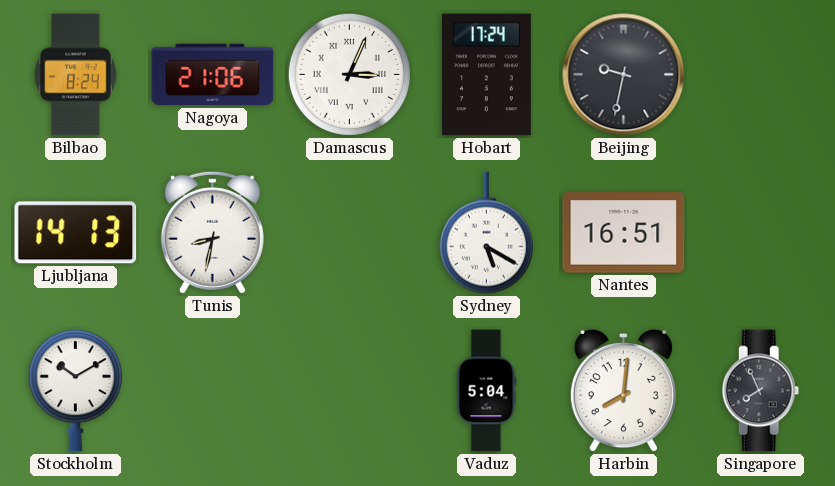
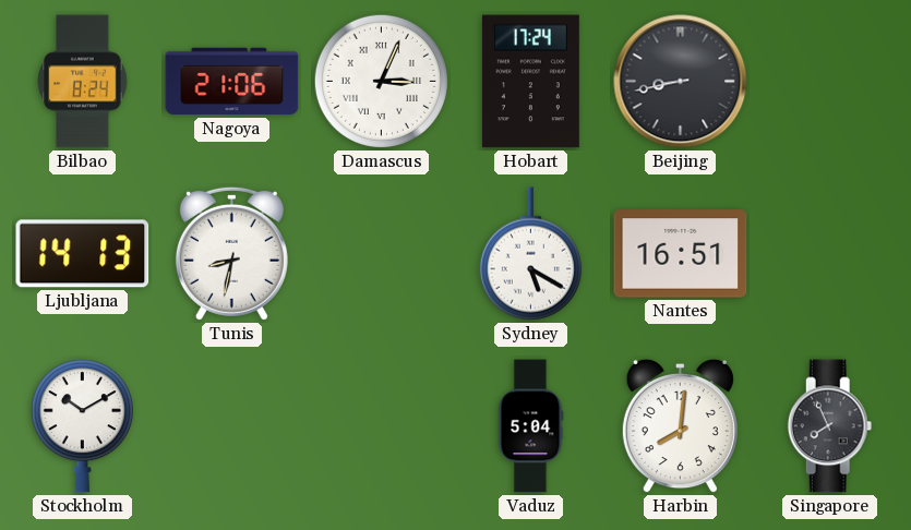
Beijing: 9:32 -> 8:43 (681, 82)
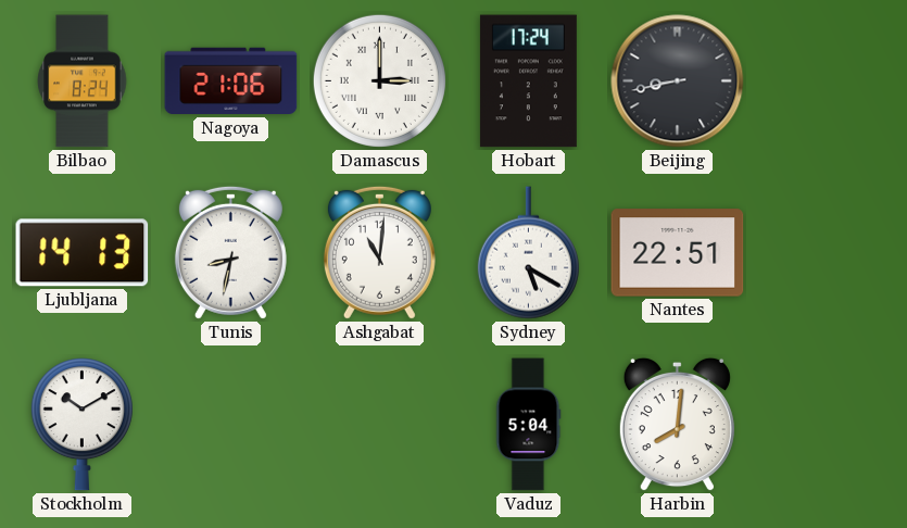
Damascus: 3:04 -> 3:00 (379, 80)
Ashgabat: none -> 11:01 (379, 252)
Nantes: 16:51 -> 22:51 (678, 253)
Singapore: 7:56 -> none (830, 426)
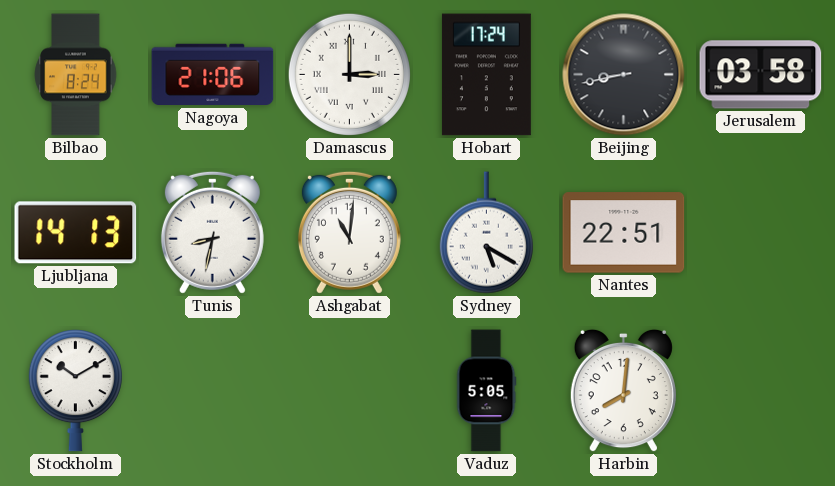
Jerusalem: none -> 03:58 (761, 75)
Vaduz: 5:04 -> 5:05 (486, 391)
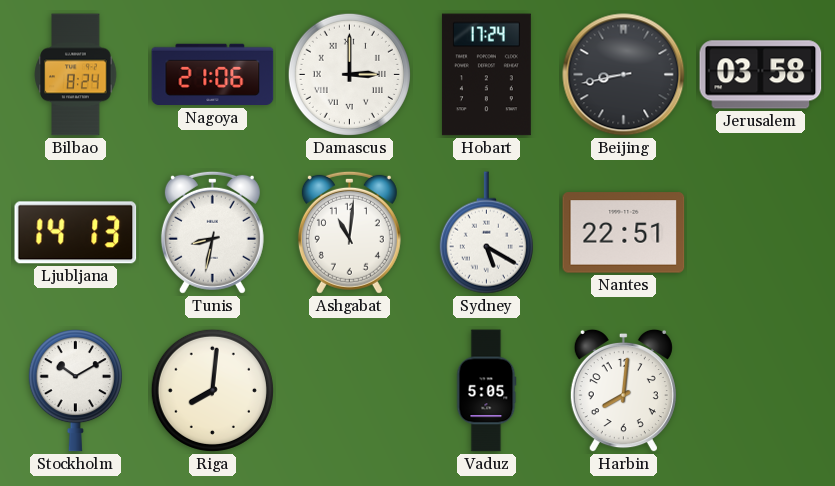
Riga: none -> 8:01 (212, 390)
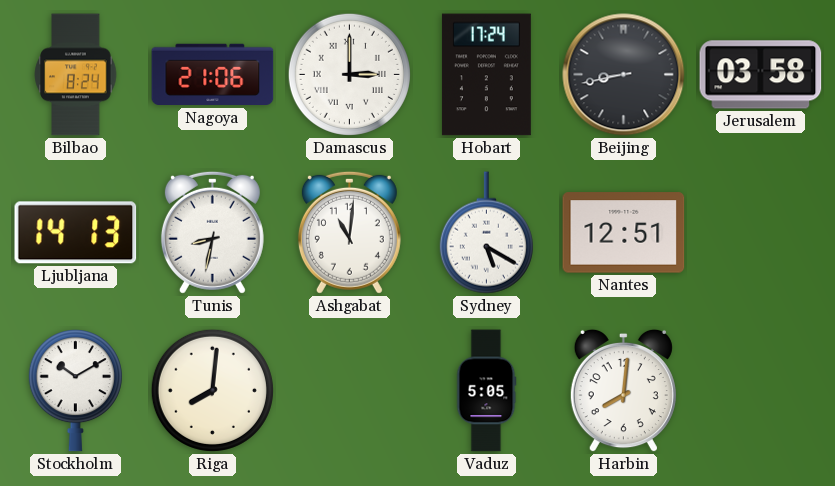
Nantes: 22:51 -> 12:51 (624, 233)
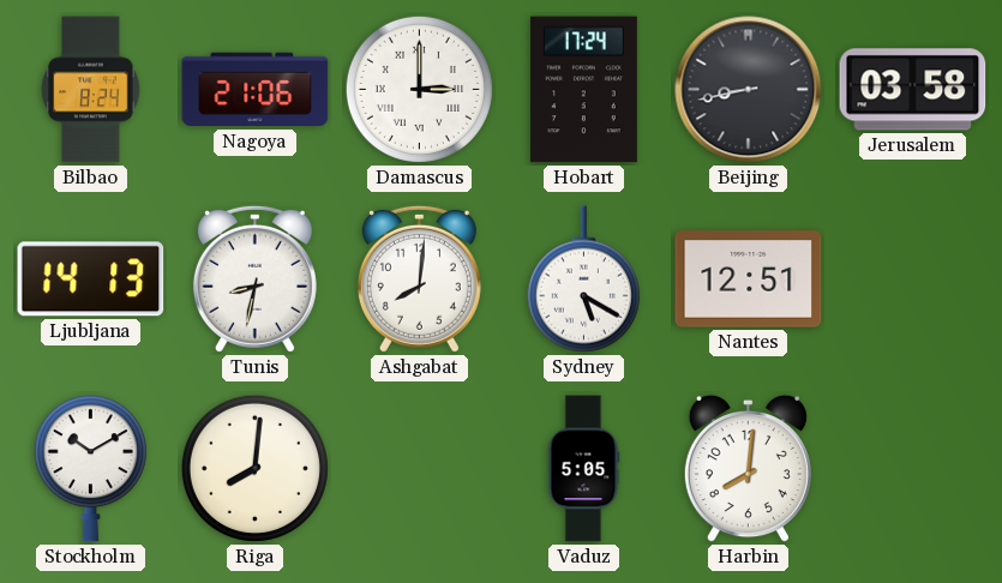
Ashgabat: 11:01 -> 8:01 (419, 278)
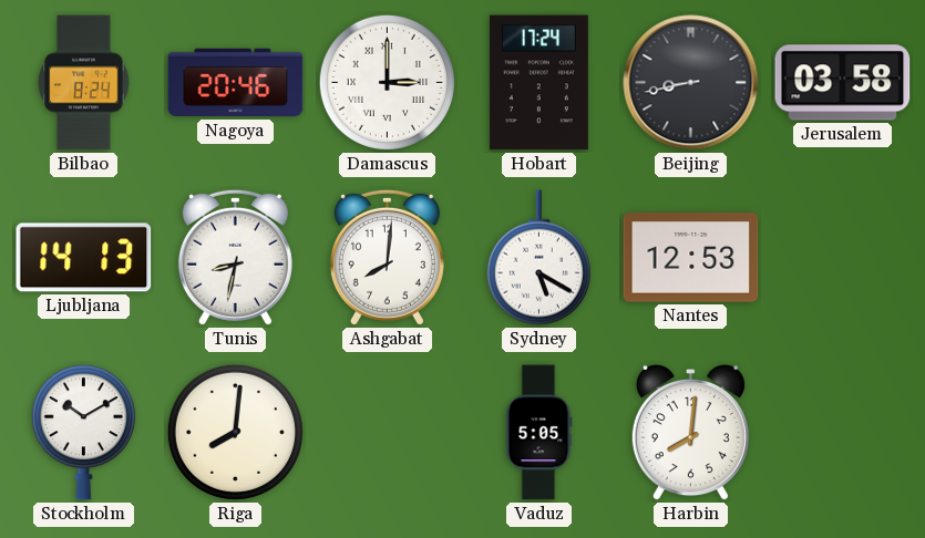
Nagoya: 21:06 -> 20:46 (236, 83)
Nantes: 12:51 -> 12:53 (691, 258)
